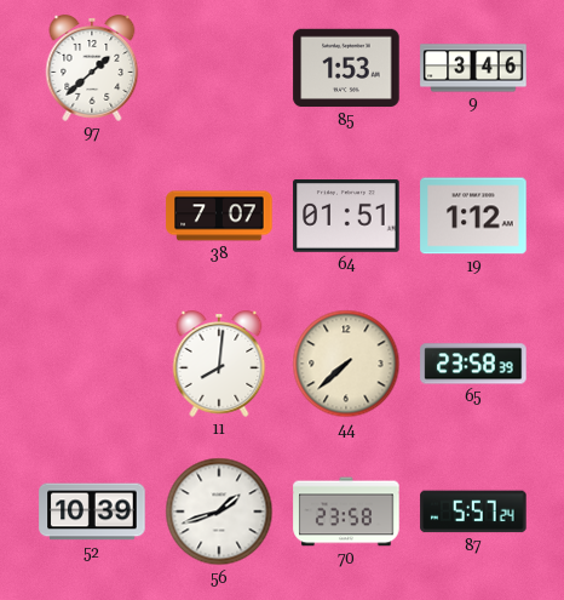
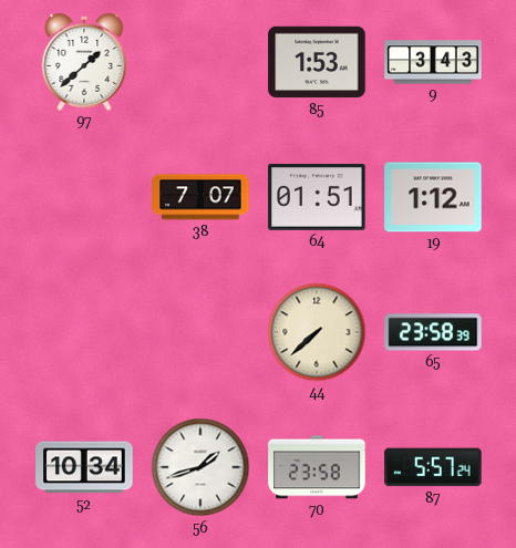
9: 3:46 -> 3:43 (433, 62)
11: 8:01 -> none (219, 365)
52: 10:39 -> 10:34 (84, 467)
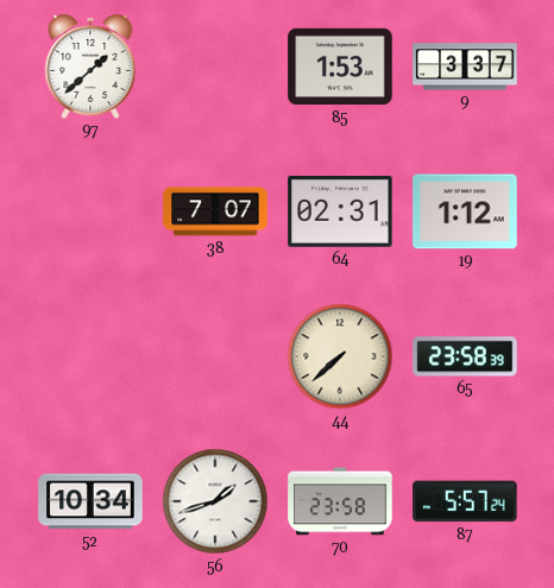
9: 3:43 -> 3:37 (465, 67)
64: 01:51 -> 02:31 (340, 213)
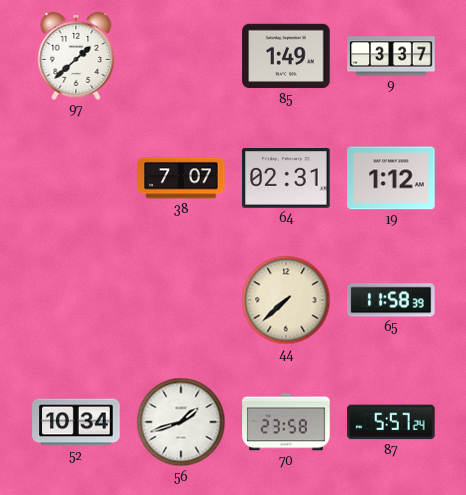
85: 1:53 -> 1:49 (286, 56)
65: 23:58 -> 11:58 (391, 300)
